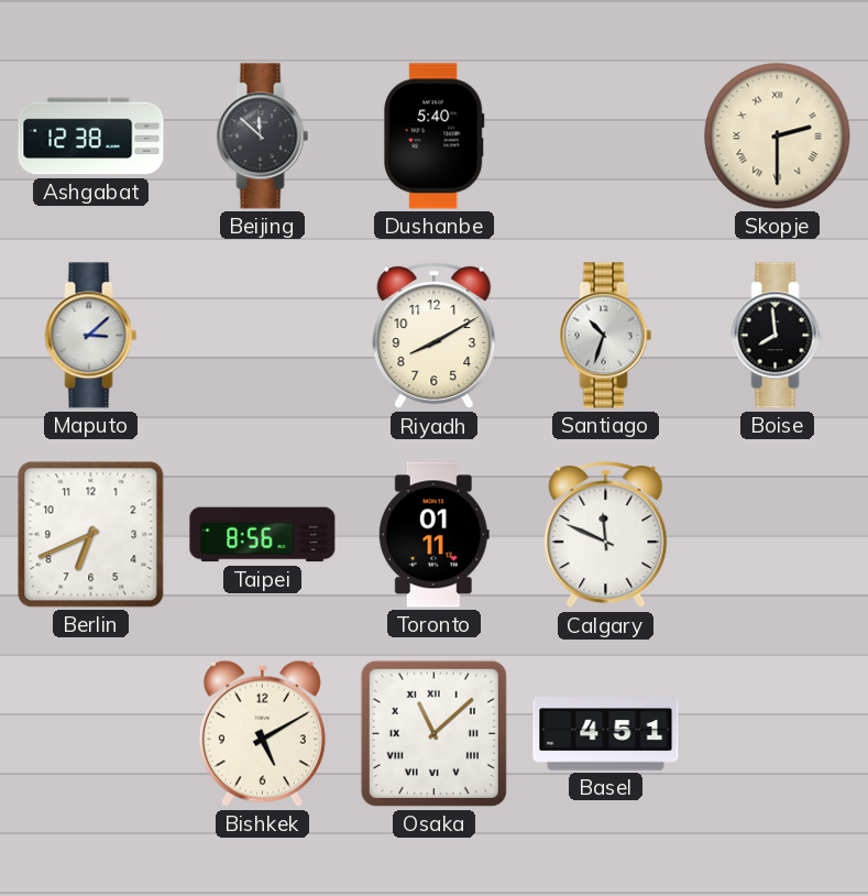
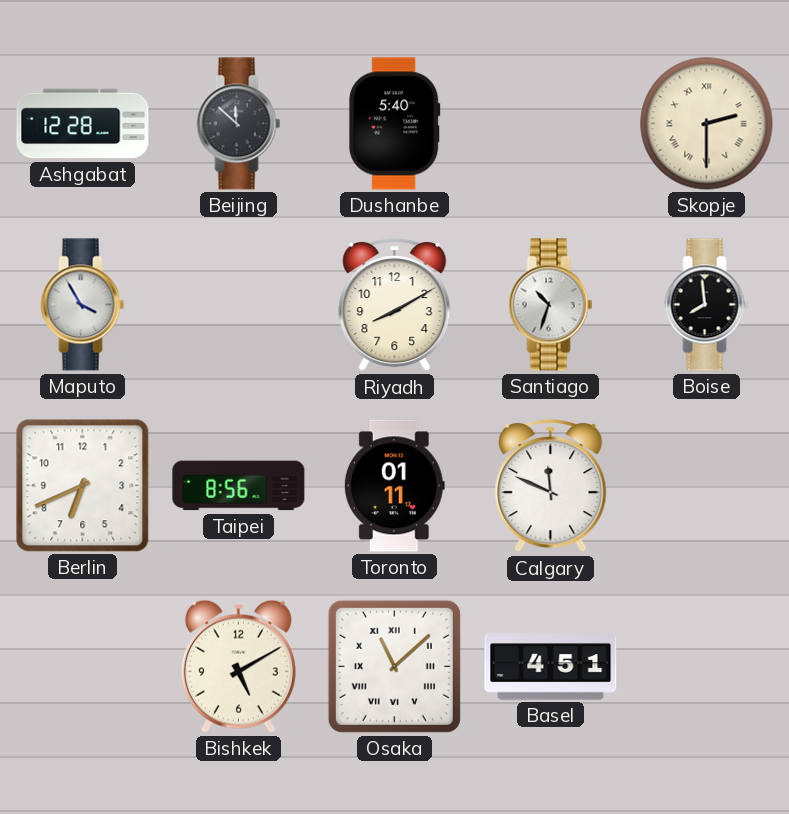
Ashgabat: 12:38 -> 12:28 (83, 124)
Maputo: 3:08 -> 3:55 (83, 305)
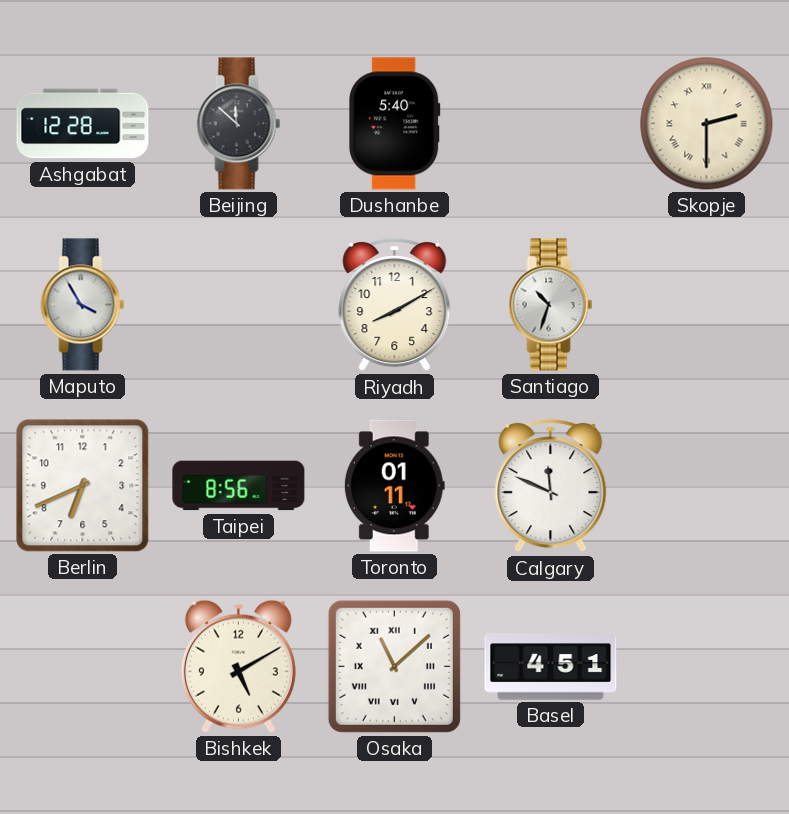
Boise: 7:59 -> none (707, 305)
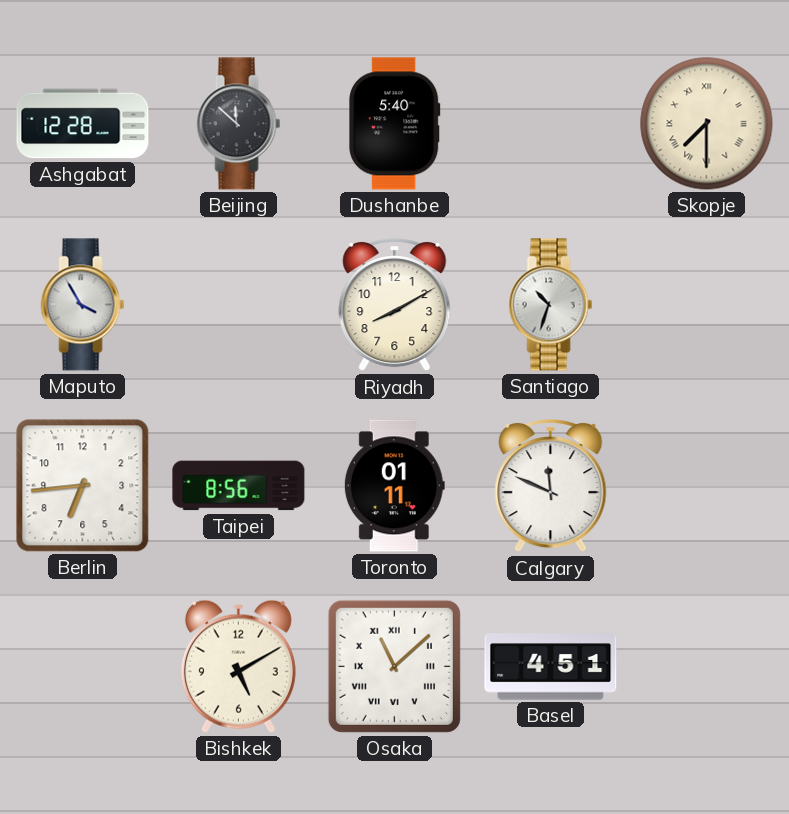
Skopje: 2:30 -> 7:30 (707, 124)
Berlin: 6:41 -> 6:44 (83, 486)
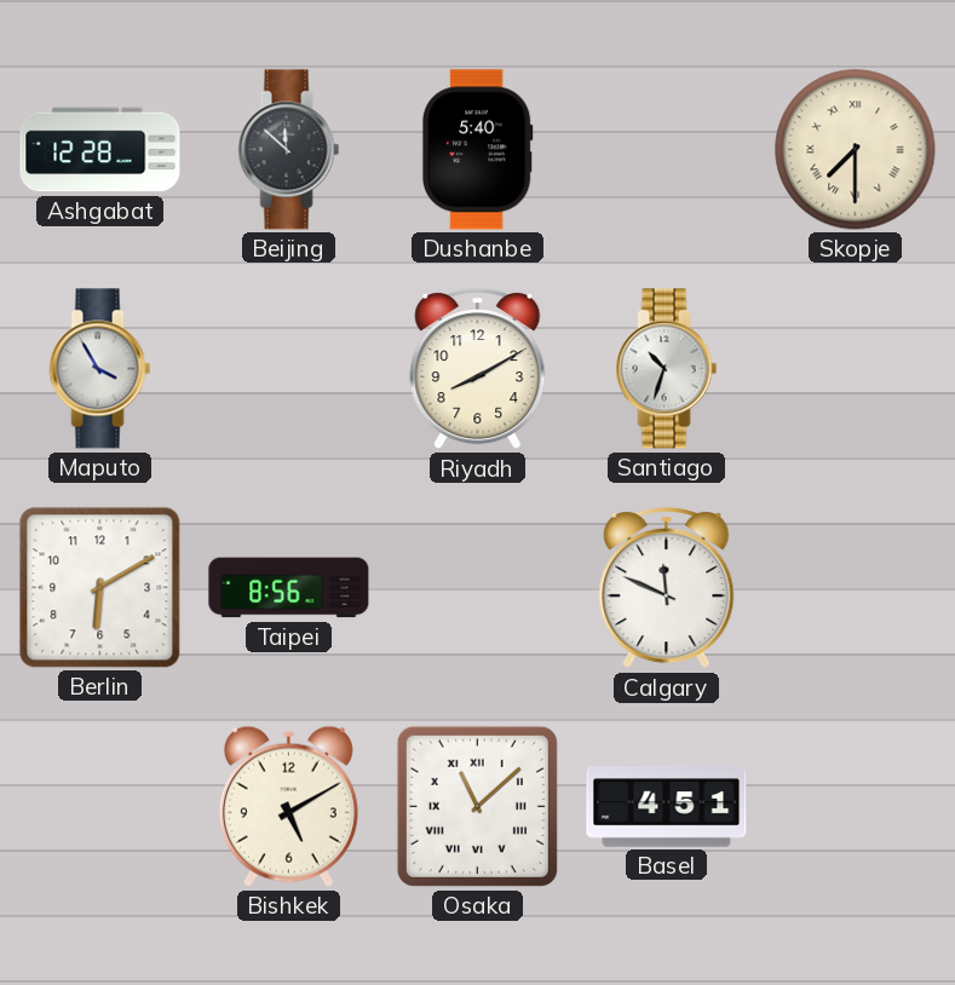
Berlin: 6:44 -> 6:10 (100, 588)
Toronto: 01:11 -> none (394, 486)
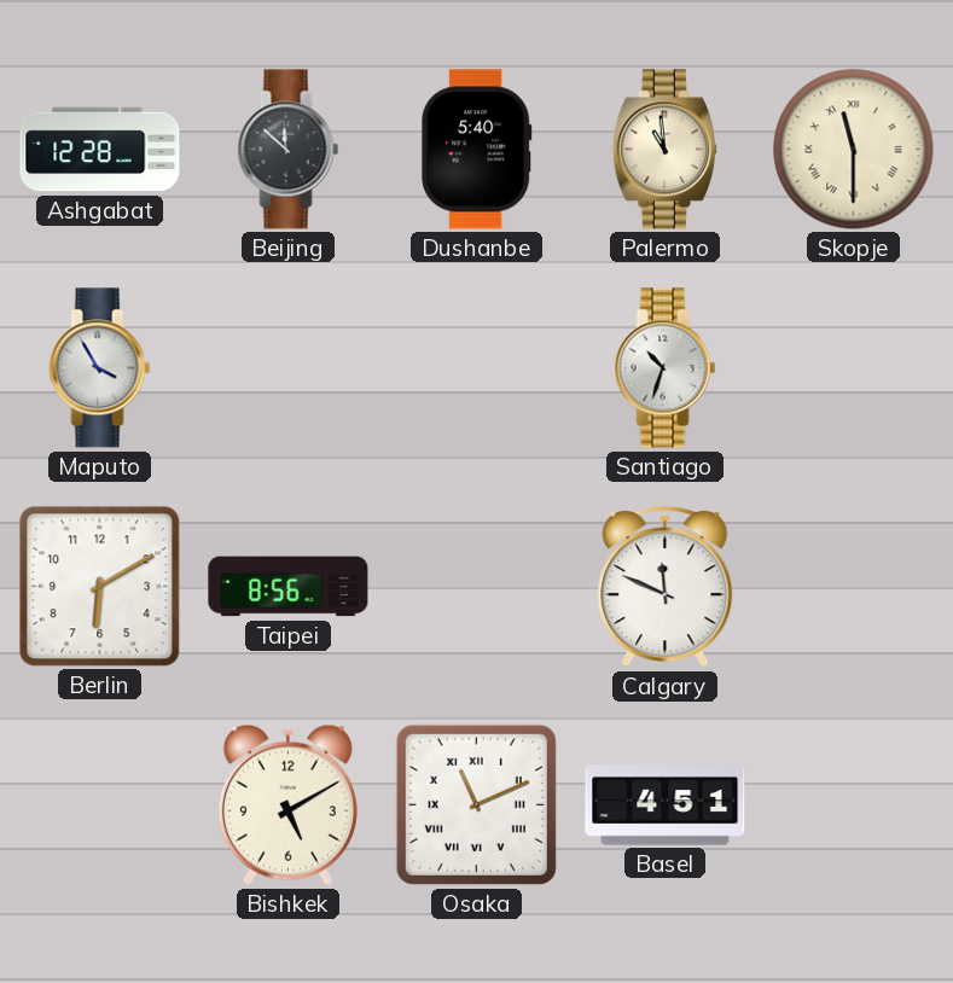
Palermo: none -> 10:59 (664, 150)
Skopje: 7:30 -> 11:30 (854, 150)
Riyadh: 8:10 -> none (478, 370)
Osaka: 11:08 -> 11:11 (476, 804)
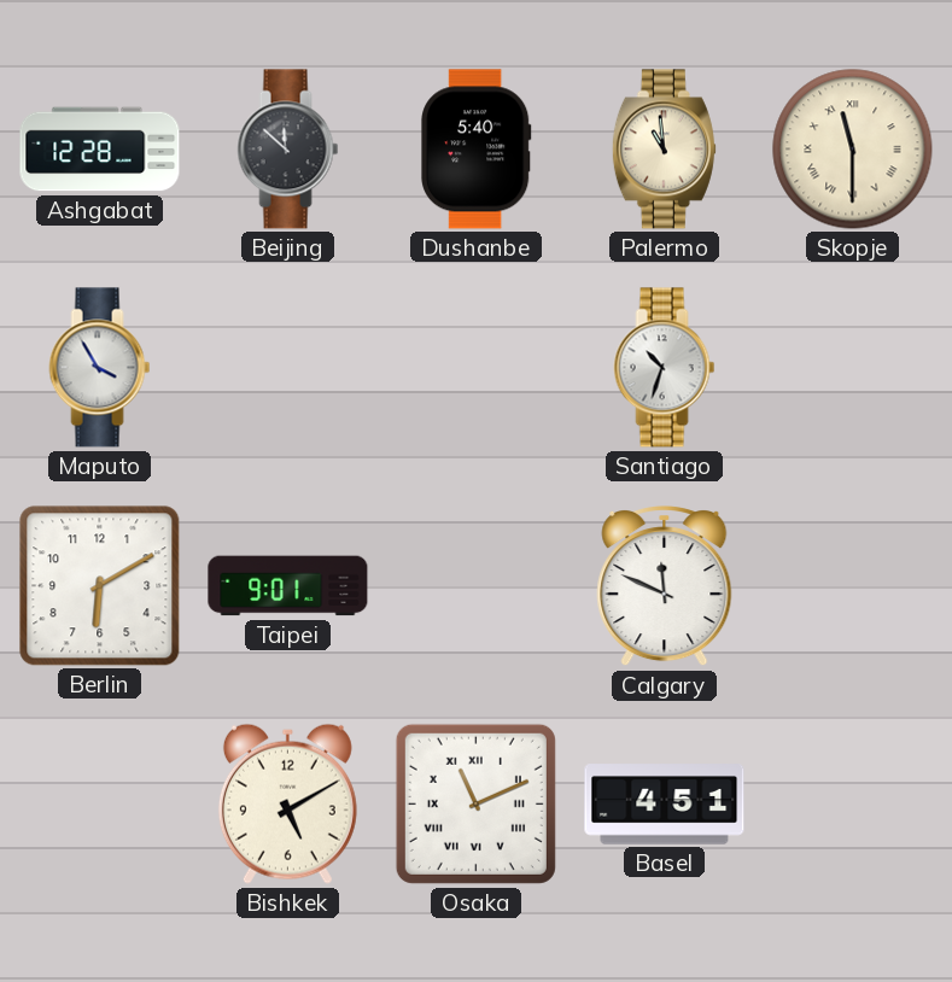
Taipei: 8:56 -> 9:01 (288, 586)
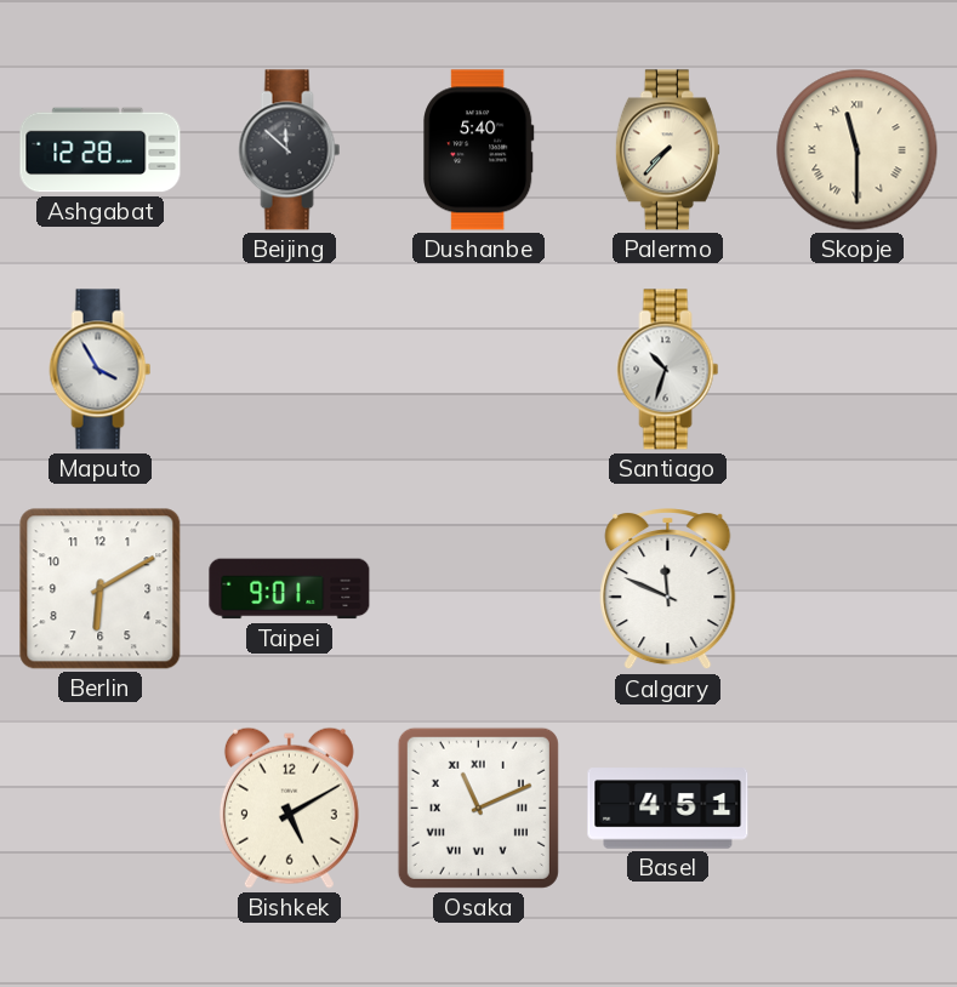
Palermo: 10:59 -> 7:37 (667, 150)
